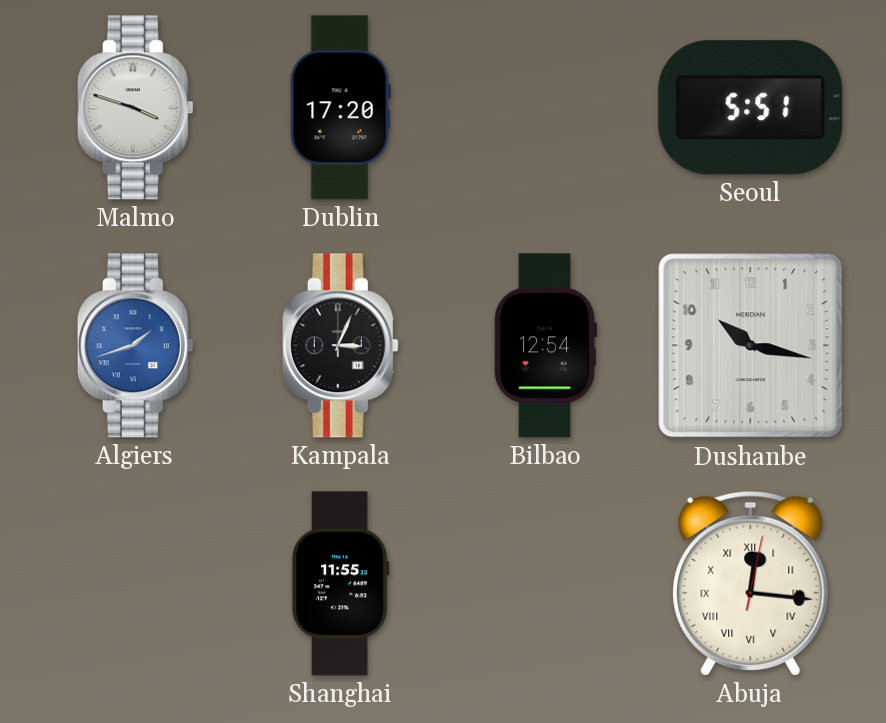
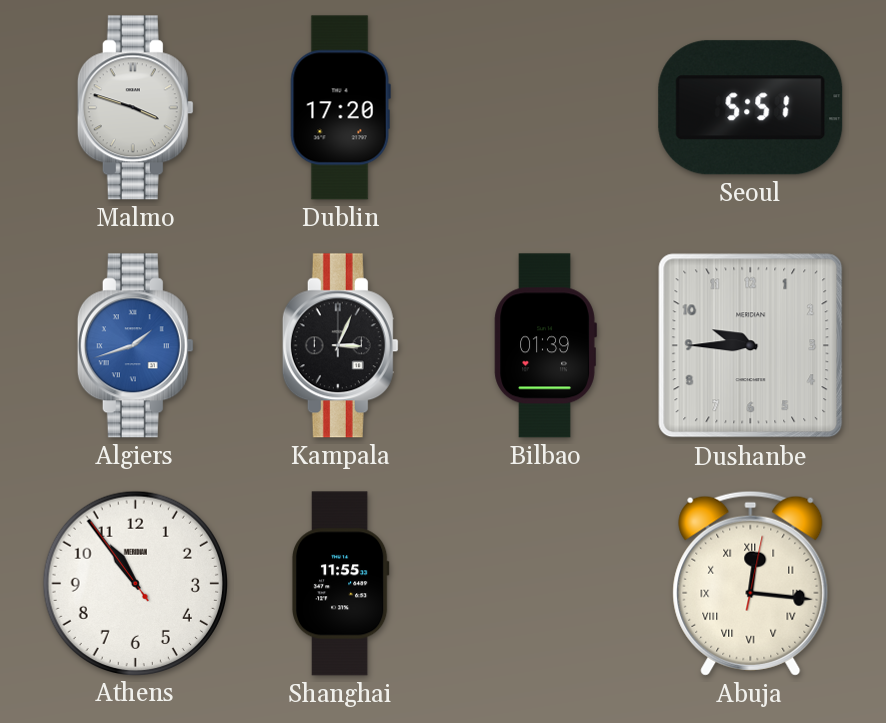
Bilbao: 12:54 -> 01:39 (545, 346)
Dushanbe: 10:17 -> 9:45 (751, 346)
Athens: none -> 10:53 (135, 583)
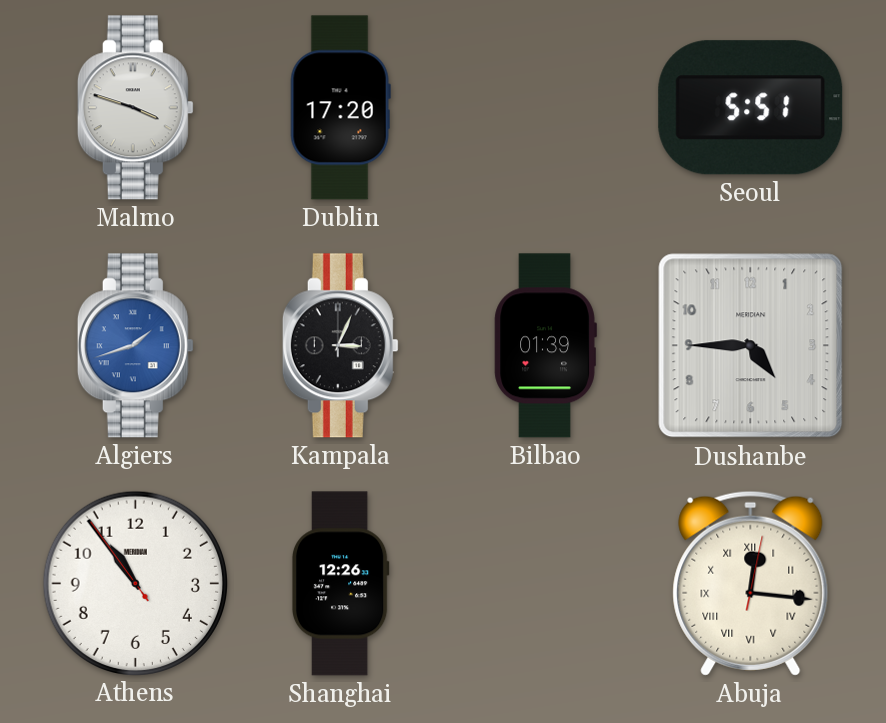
Dushanbe: 9:45 -> 4:45 (751, 346)
Shanghai: 11:55 -> 12:26 (340, 584)
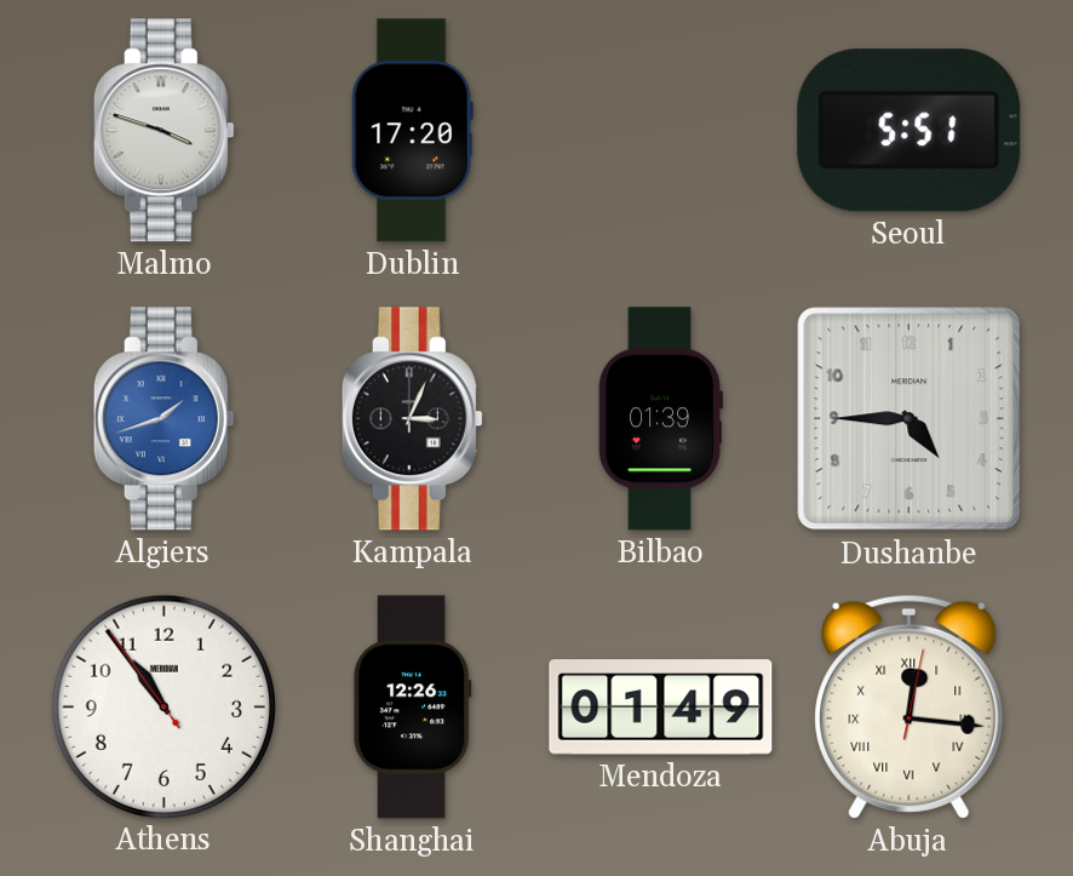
Mendoza: none -> 01:49 (661, 708)
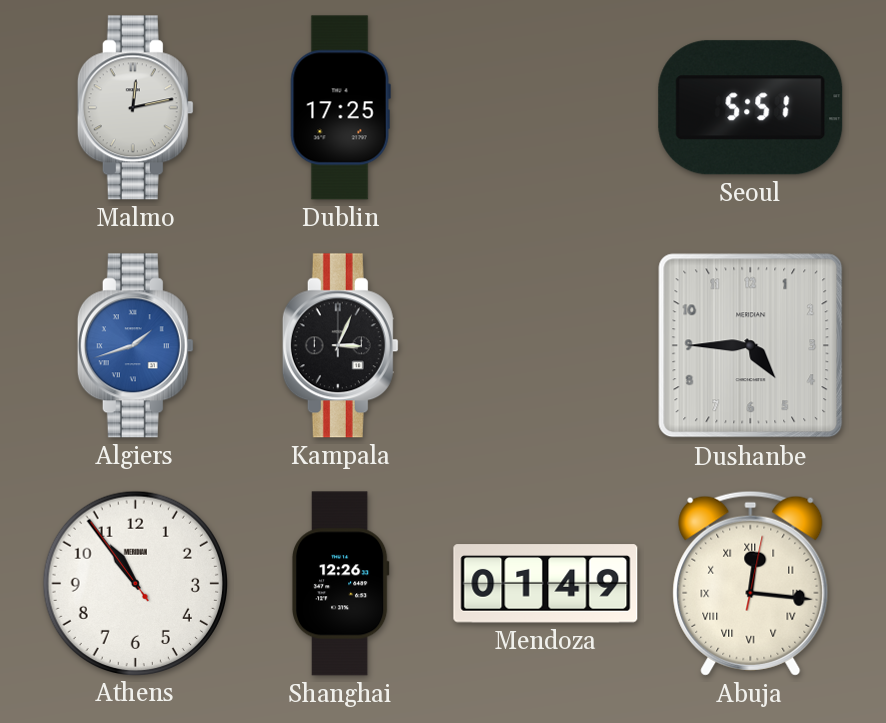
Malmo: 3:48 -> 12:13 (135, 108)
Dublin: 17:20 -> 17:25 (340, 108)
Bilbao: 01:39 -> none (660, 419)
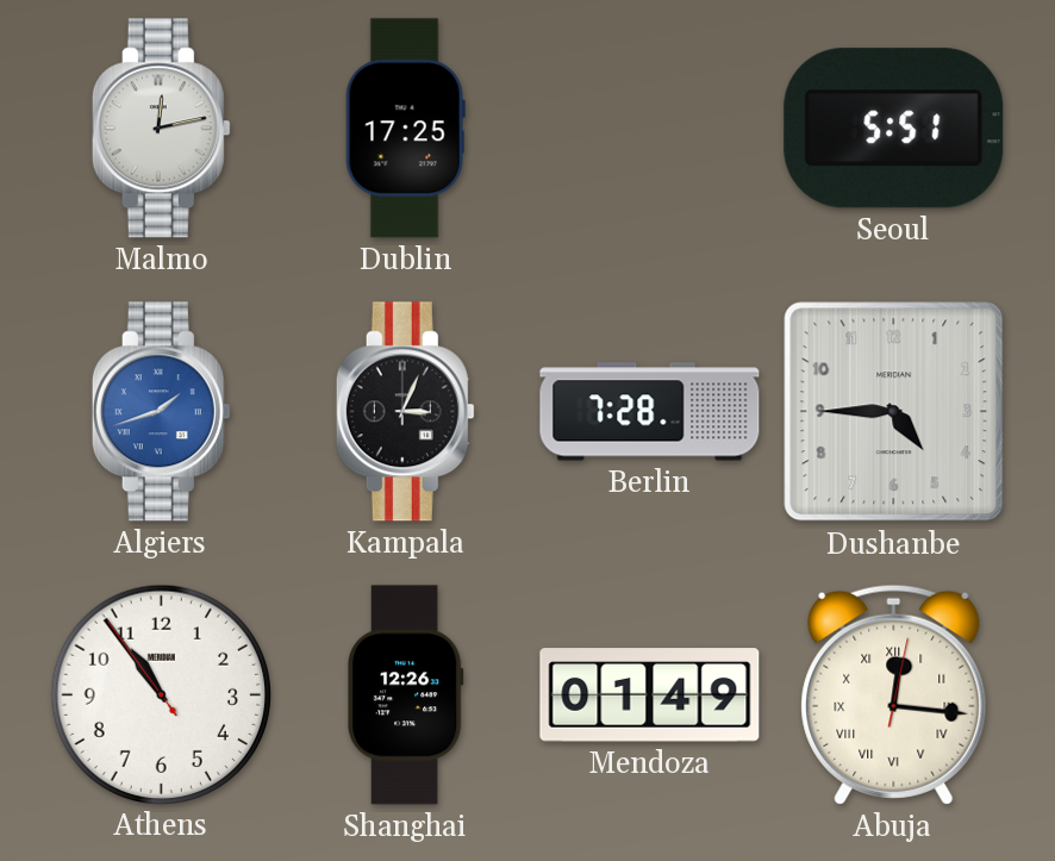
Berlin: none -> 7:28 (650, 412)
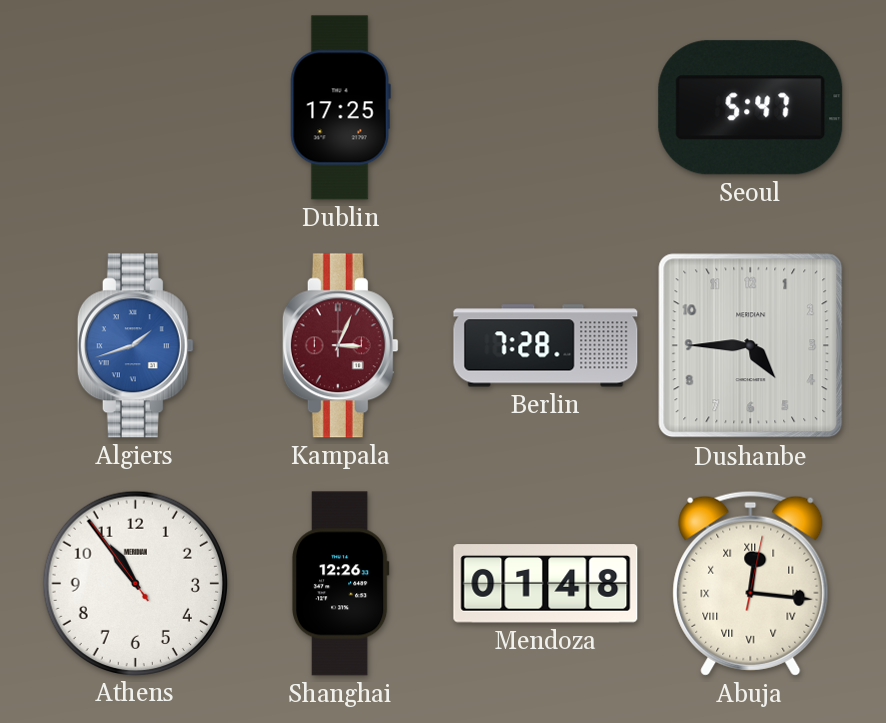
Malmo: 12:13 -> none (161, 129)
Seoul: 5:51 -> 5:47 (751, 108)
Kampala dial: black -> burgundy (340, 346)
Mendoza: 01:49 -> 01:48 (546, 584)
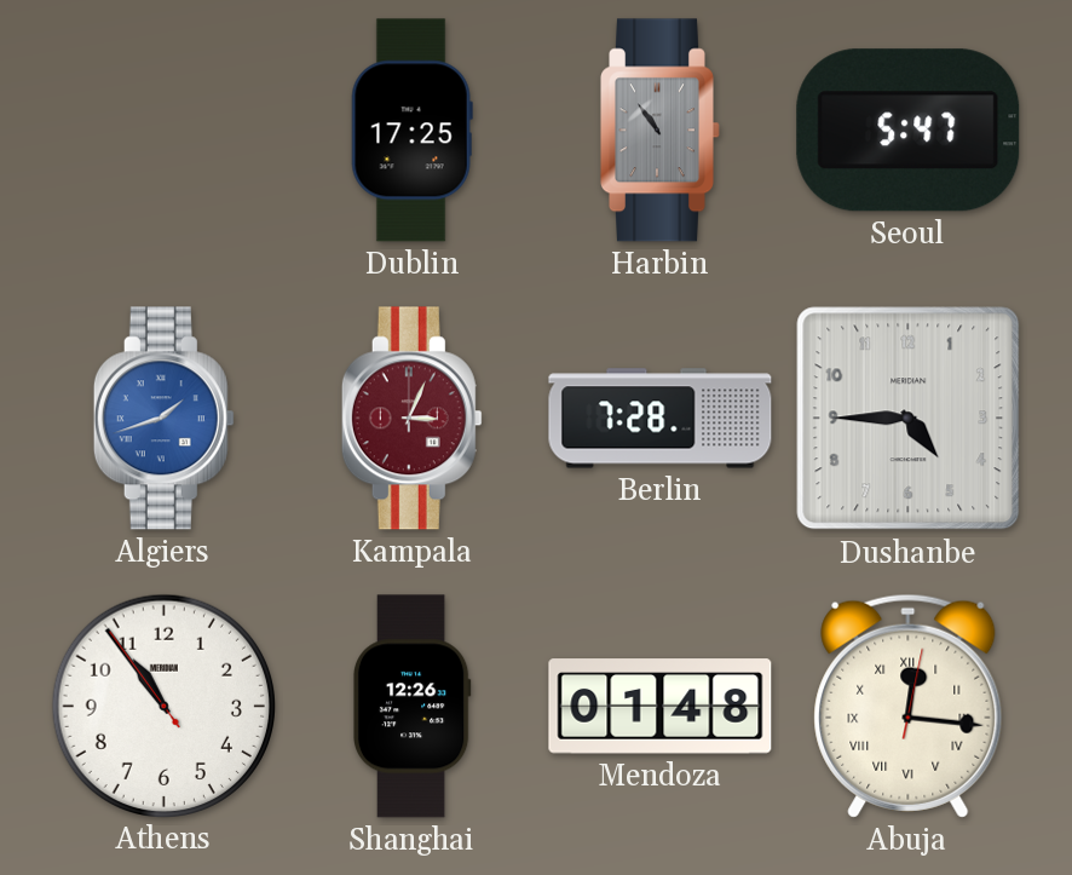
Harbin: none -> 10:54 (661, 131)
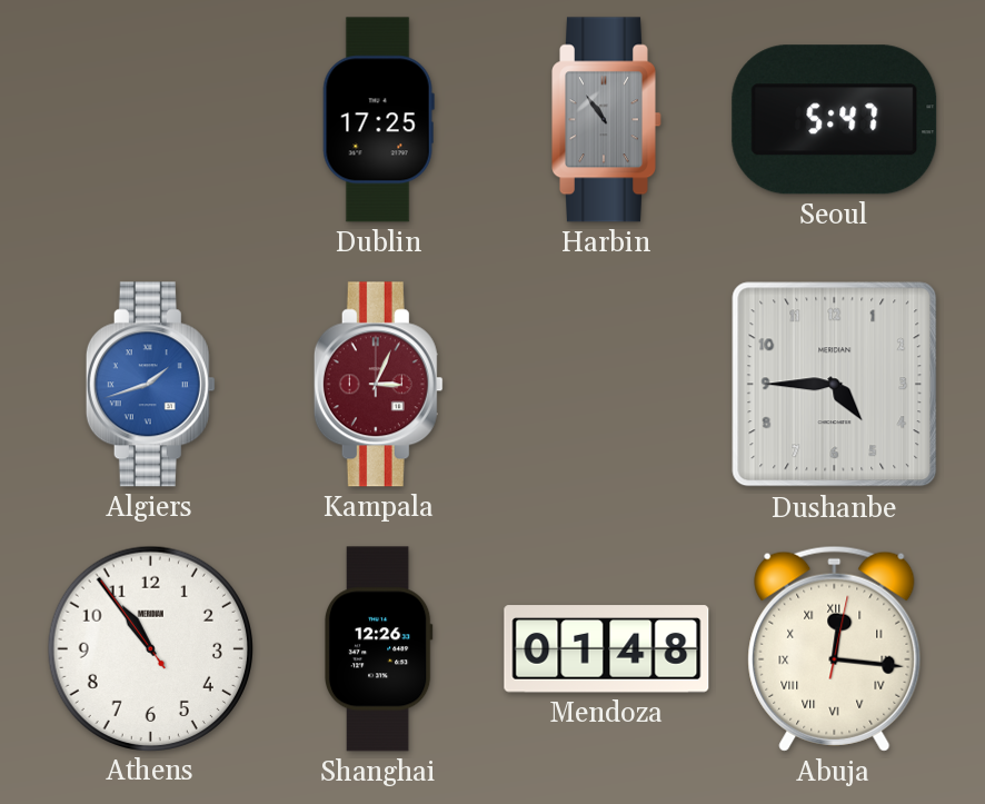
Berlin: 7:28 -> none (661, 419)
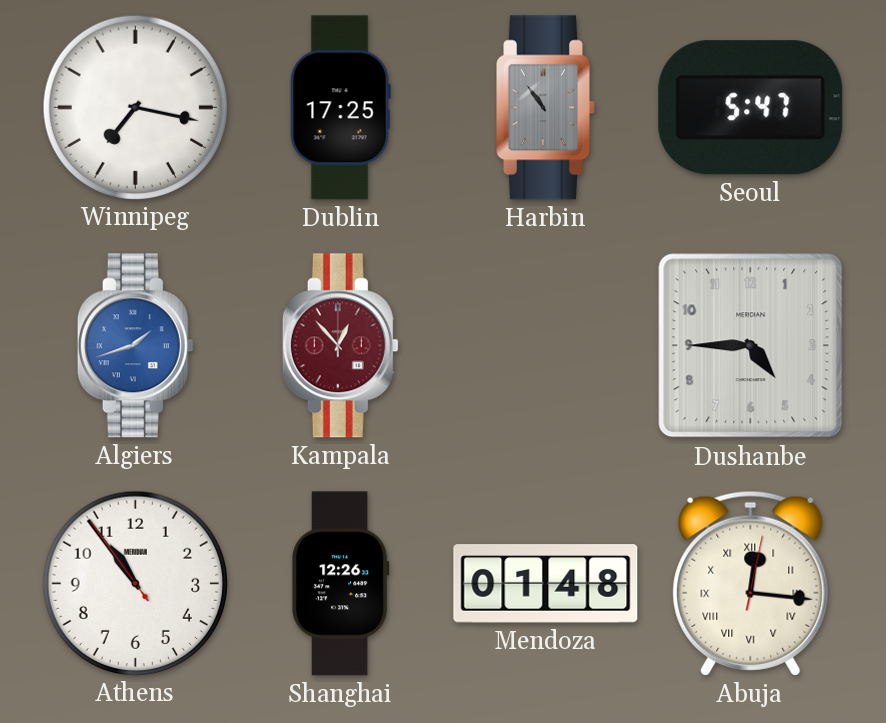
Winnipeg: none -> 7:17 (135, 107)
Kampala: 3:04 -> 12:53 (340, 346)
